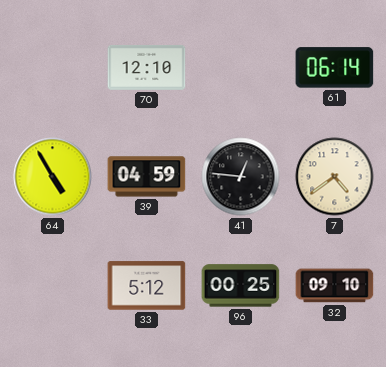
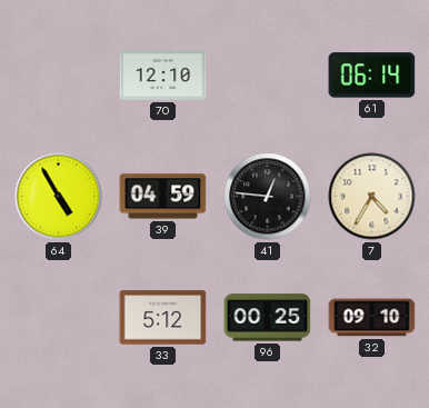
7: 4:39 -> 4:35 (372, 197)
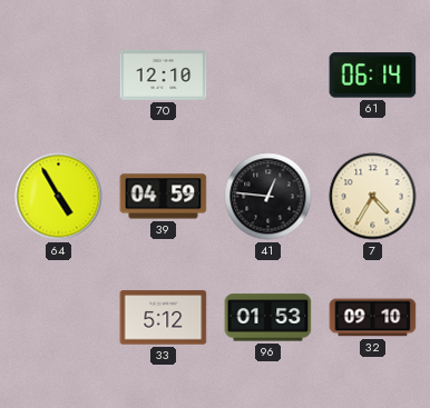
96: 00:25 -> 01:53 (268, 318)
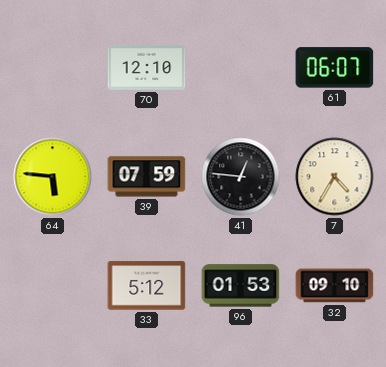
61: 06:14 -> 06:07 (335, 68)
64: 4:55 -> 5:46 (53, 177)
39: 04:59 -> 07:59 (147, 177)
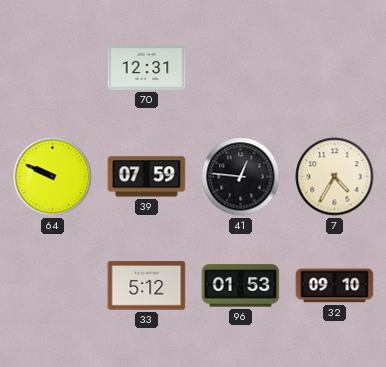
70: 12:10 -> 12:31 (147, 67)
61: 06:07 -> none (335, 68)
64: 5:46 -> 9:49 (53, 177)
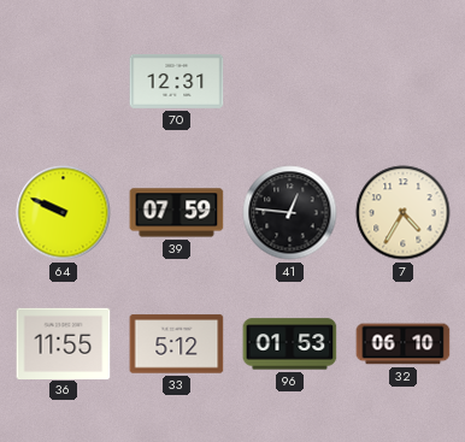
36: none -> 11:55 (64, 343)
32: 09:10 -> 06:10 (404, 344)
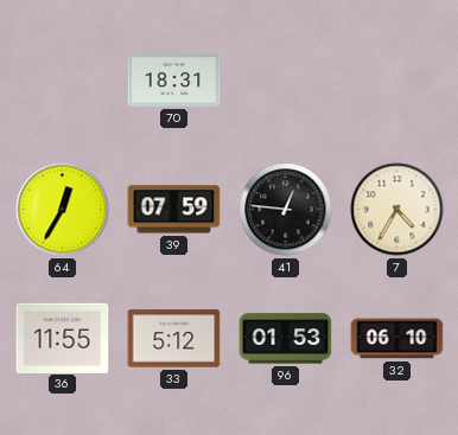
70: 12:31 -> 18:31 (174, 79)
64: 9:49 -> 12:35 (63, 210)
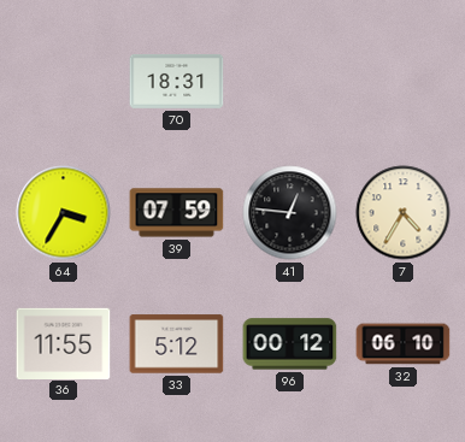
64: 12:35 -> 3:35 (64, 213)
96: 01:53 -> 00:12 (290, 344)
